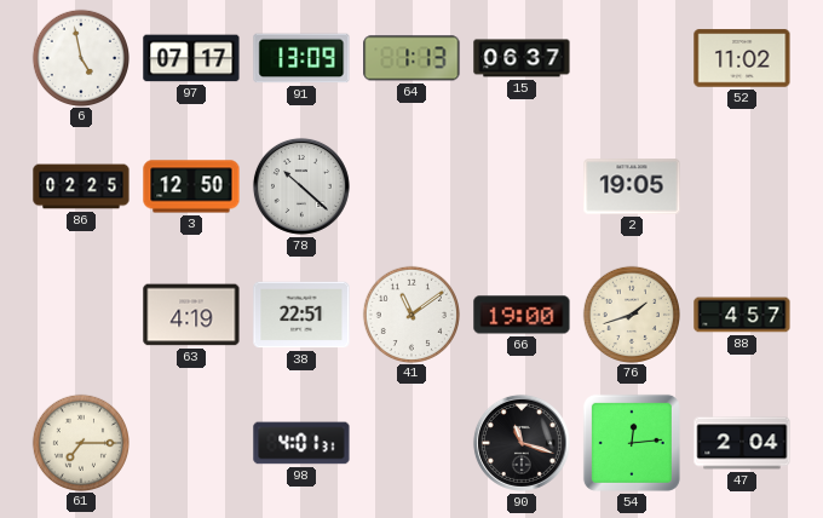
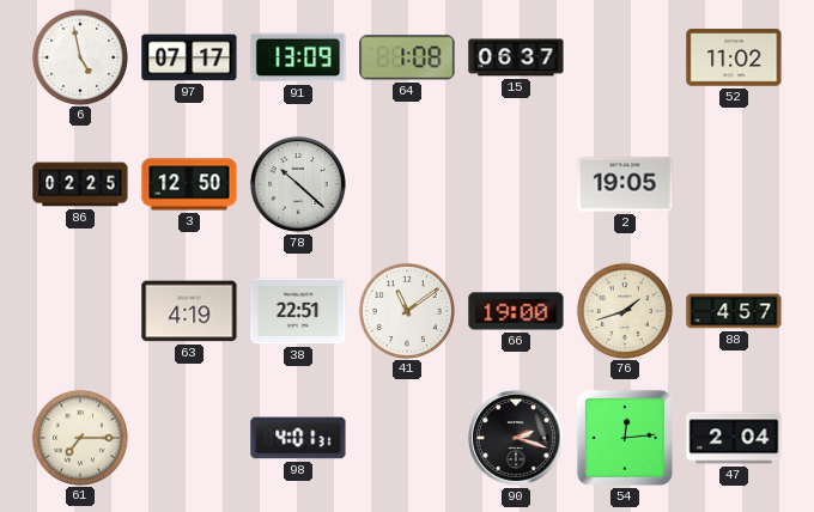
64: 1:13 -> 1:08 (407, 57)
90: 11:18 -> 2:18 (516, 438)
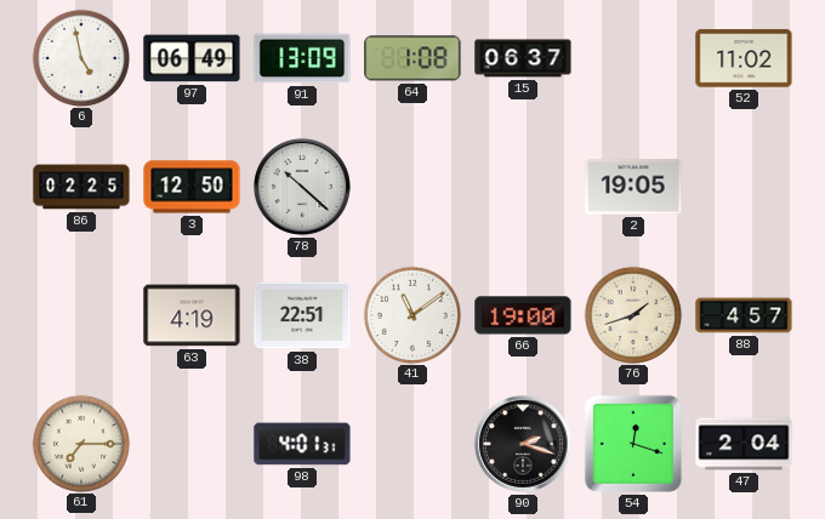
97: 07:17 -> 06:49 (192, 58)
54: 12:14 -> 12:18 (633, 444)
